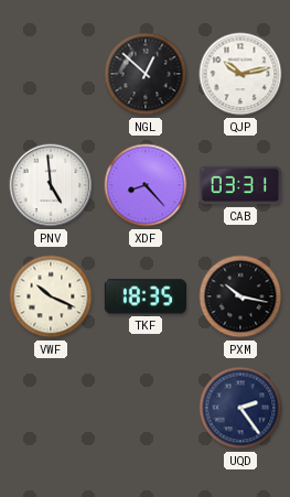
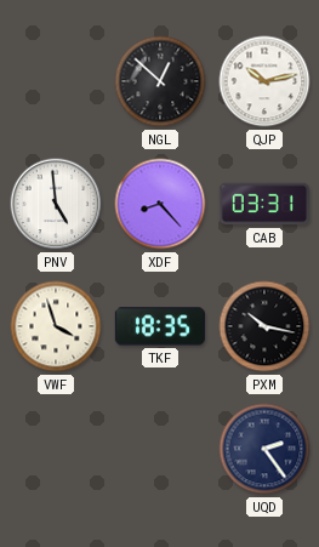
VWF: 10:19 -> 3:57 (56, 326)
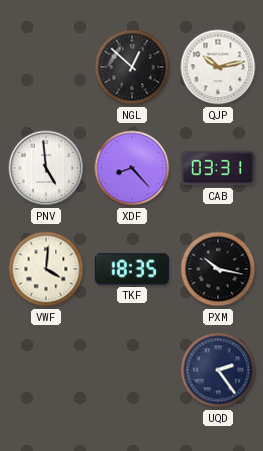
VWF: 3:57 -> 4:01 (46, 269)
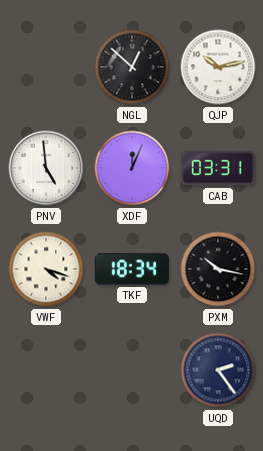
XDF: 8:23 -> 12:04 (132, 168)
VWF: 4:01 -> 4:18 (46, 269)
TKF: 18:35 -> 18:34 (132, 269)
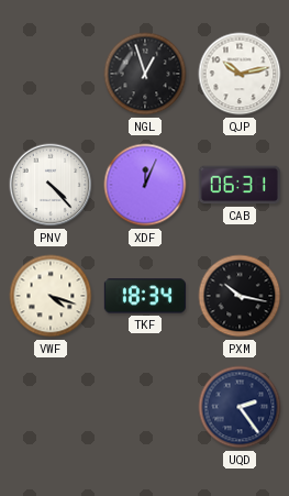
NGL: 12:52 -> 12:57 (145, 74)
PNV: 4:59 -> 4:23 (51, 185)
CAB: 03:31 -> 06:31 (240, 185)
